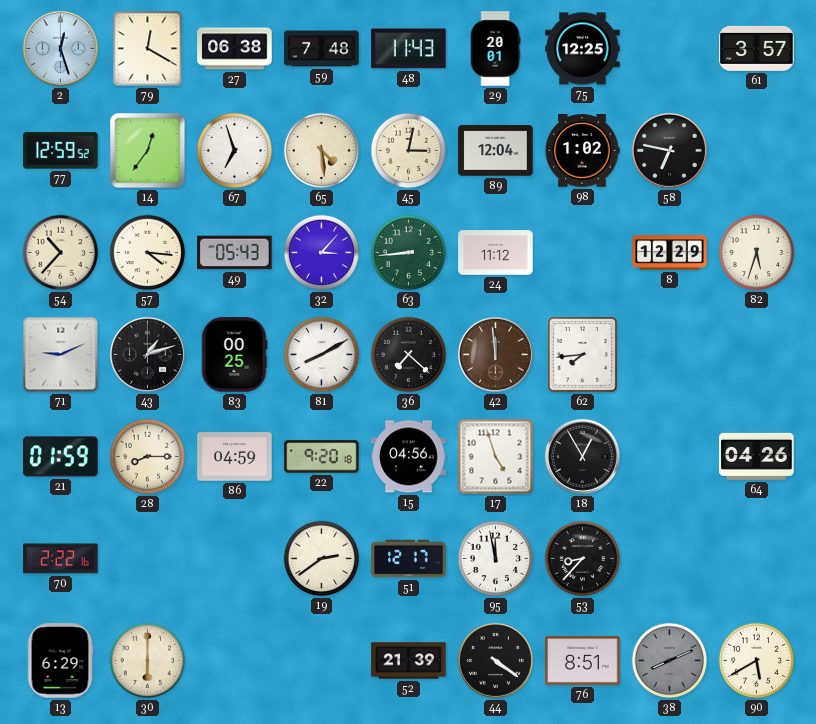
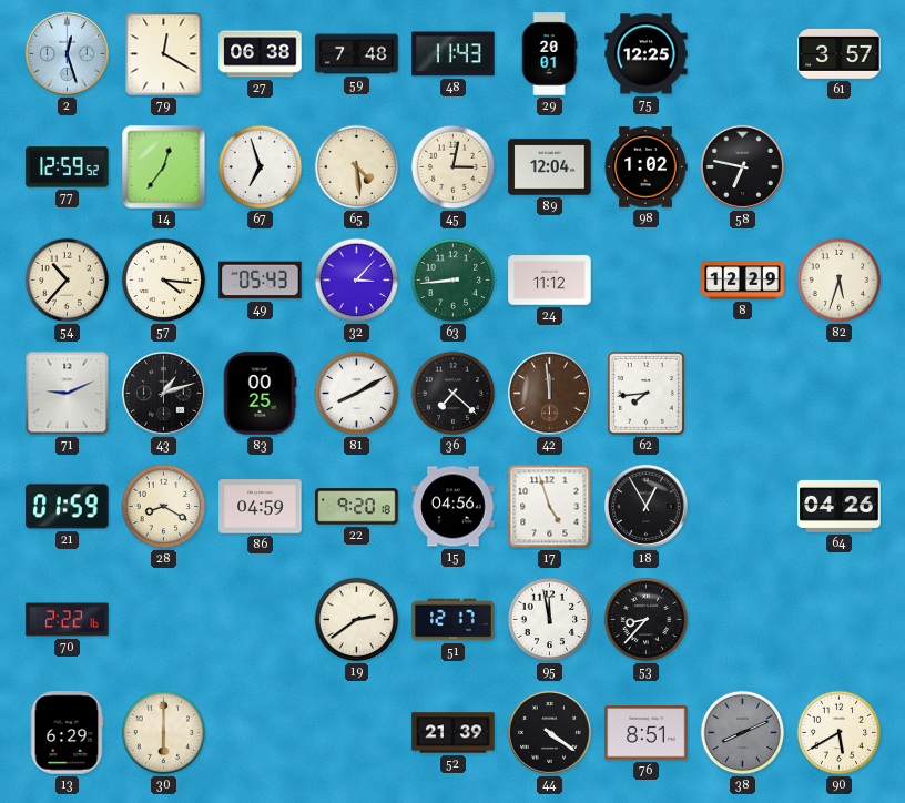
28: 8:15 -> 8:20 (164, 507)
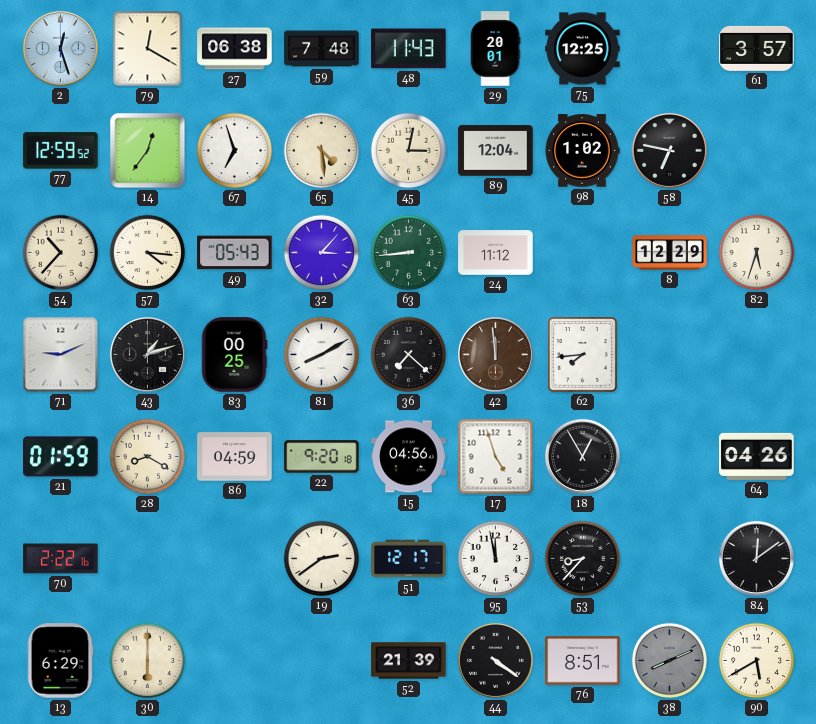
84: none -> 12:09 (756, 558)
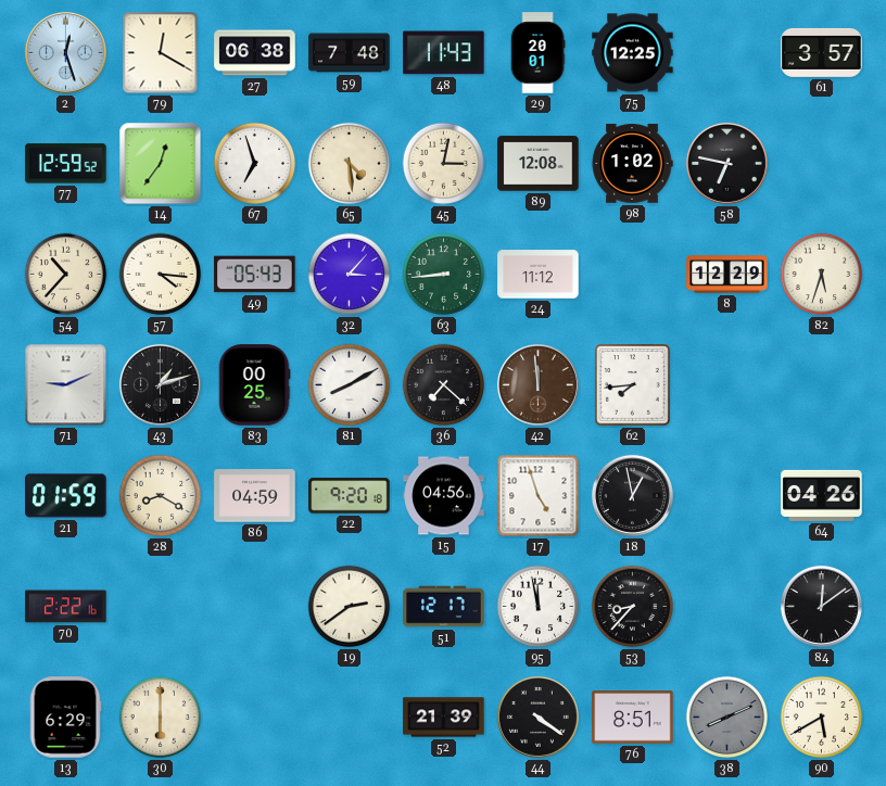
89: 12:04 -> 12:08 (539, 164)
18: 12:55 -> 12:58 (632, 495)
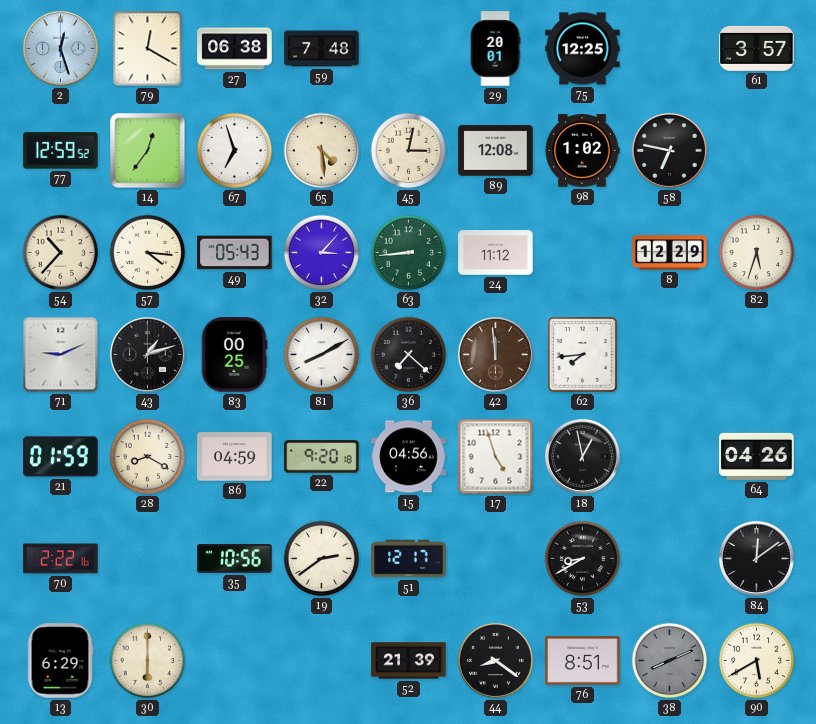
48: 11:43 -> none (444, 53)
35: none -> 10:56 (235, 559)
95: 11:58 -> none (539, 607)
53: 8:37 -> 8:40 (583, 559)
44: 4:21 -> 8:21 (495, 660)
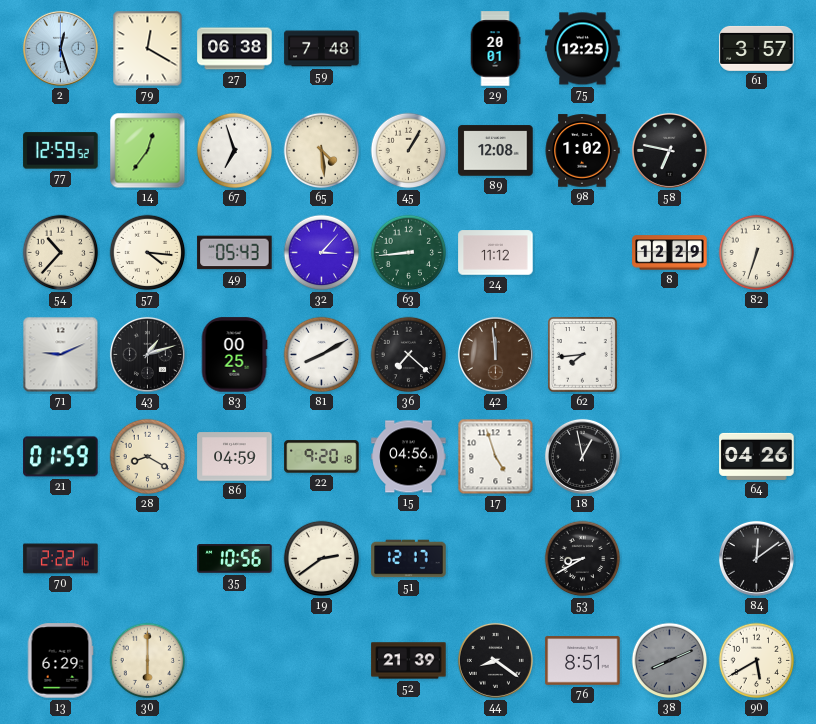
45: 3:02 -> 1:05 (409, 151)
82: 5:33 -> 6:33 (757, 253)
